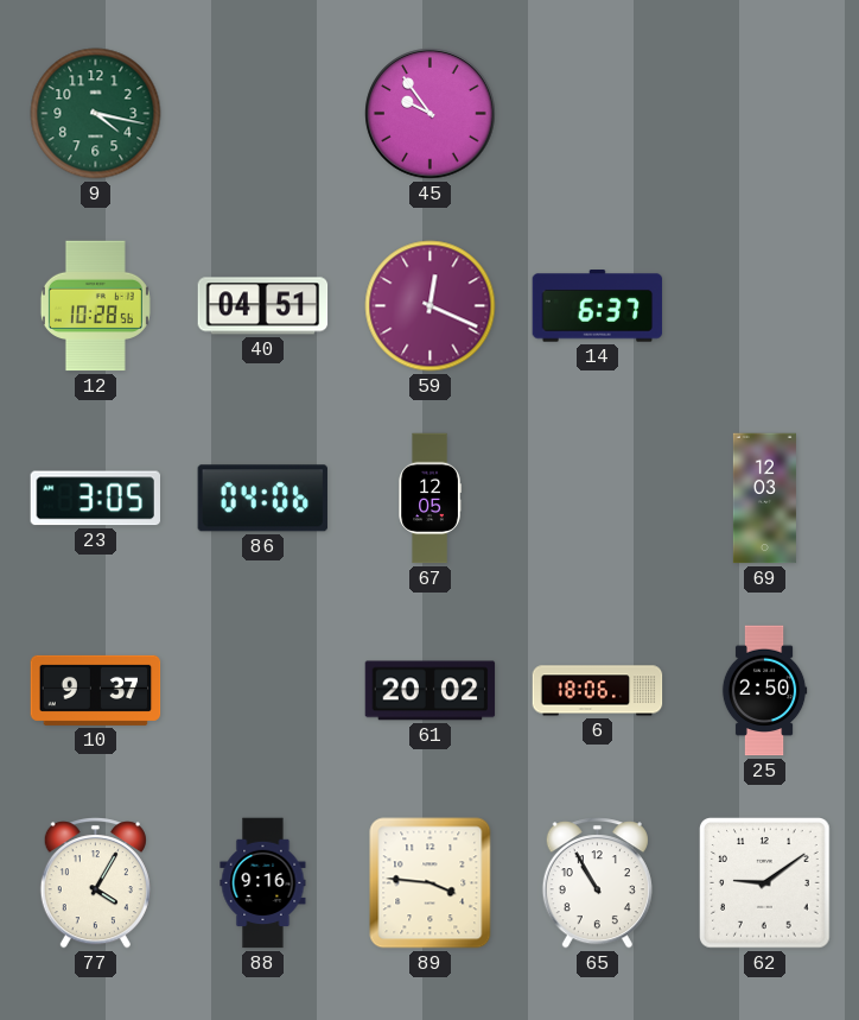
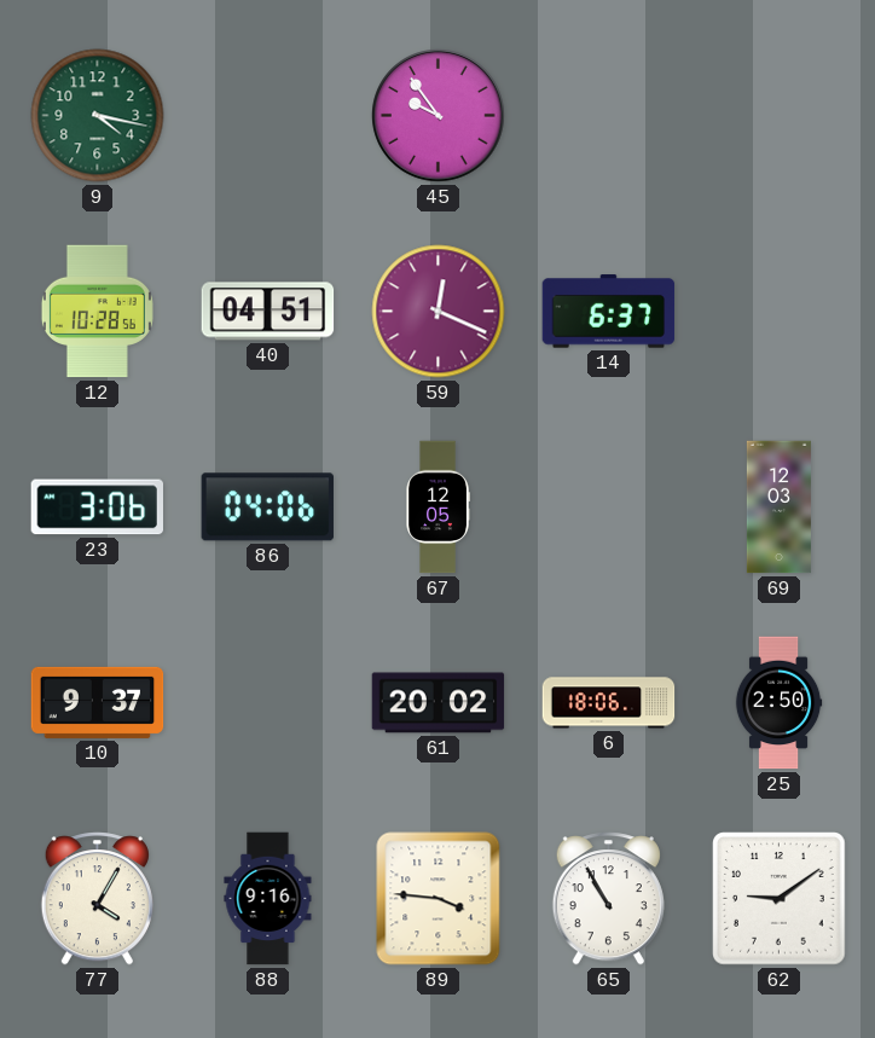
23: 3:05 -> 3:06 (97, 508)
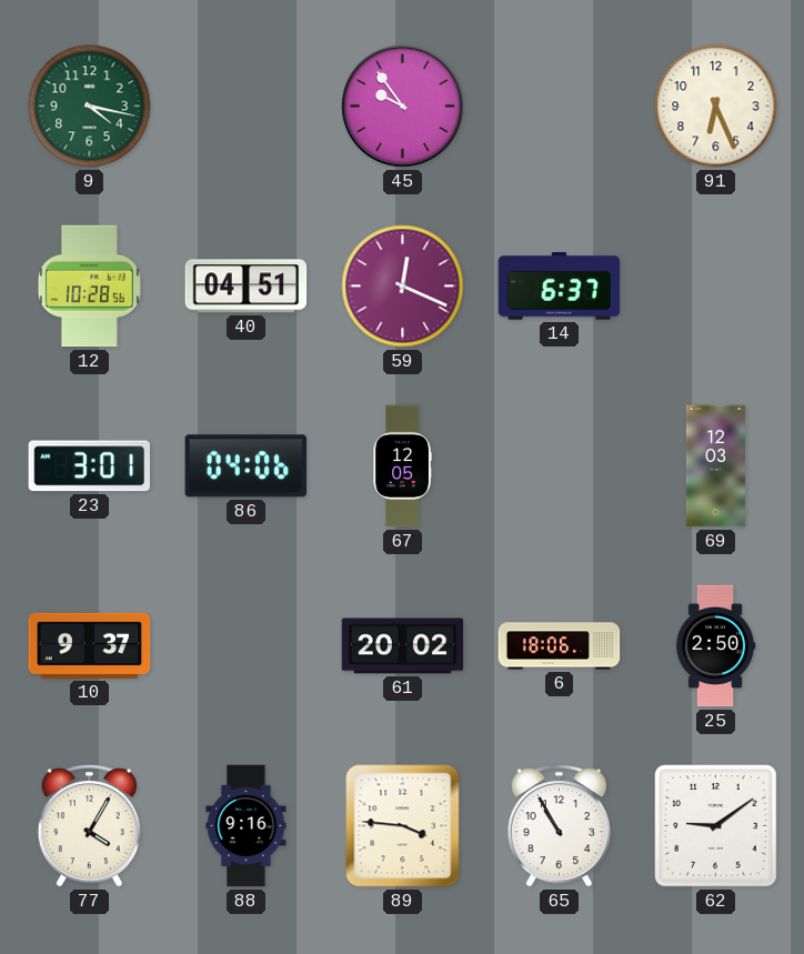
91: none -> 6:26 (716, 107)
23: 3:06 -> 3:01 (89, 466)
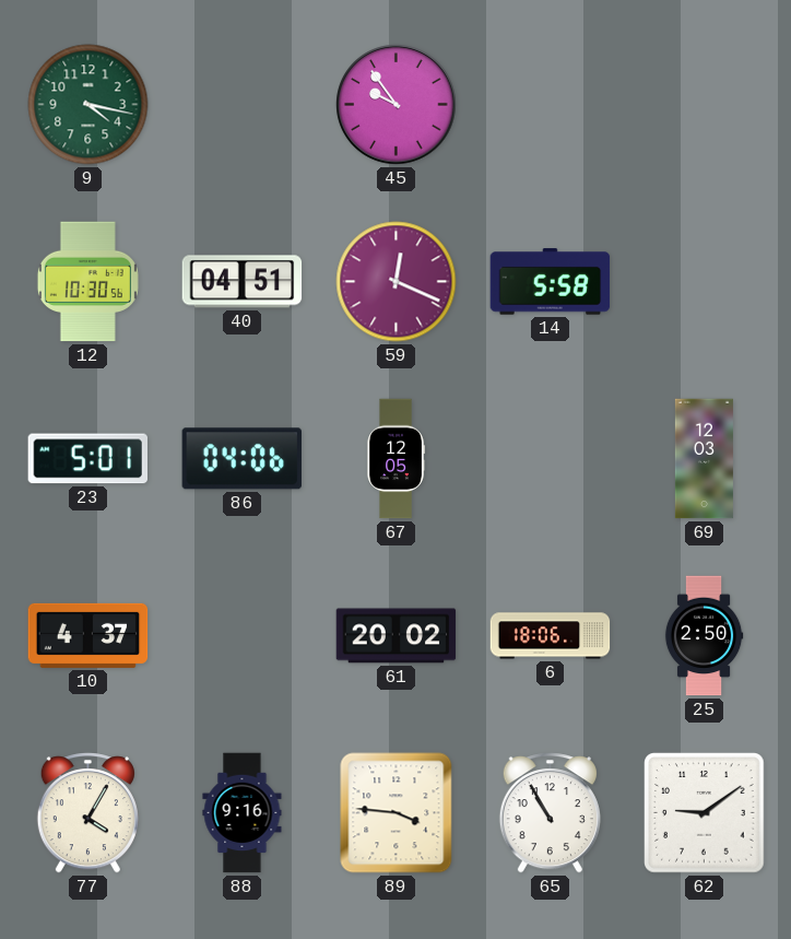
91: 6:26 -> none (716, 107)
12: 10:28 -> 10:30 (87, 282)
14: 6:37 -> 5:58 (551, 282)
23: 3:01 -> 5:01 (87, 459)
10: 9:37 -> 4:37 (88, 635)
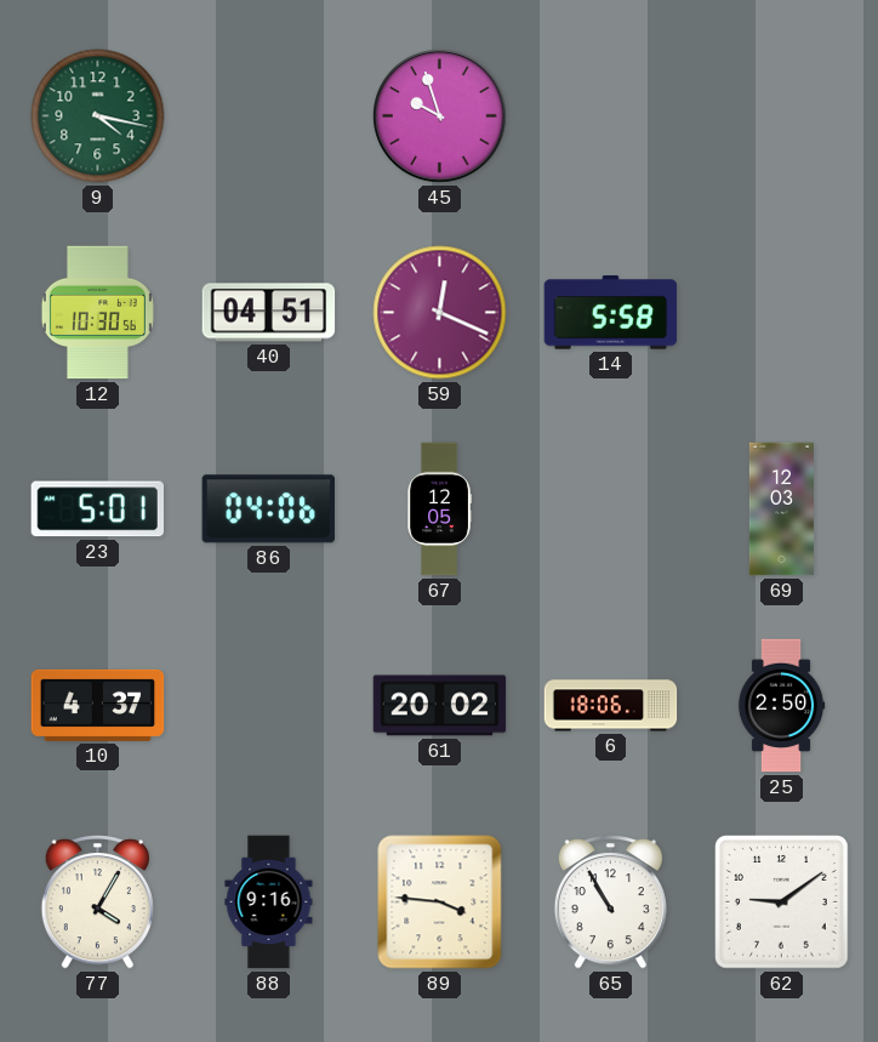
45: 9:54 -> 9:57 (440, 116)
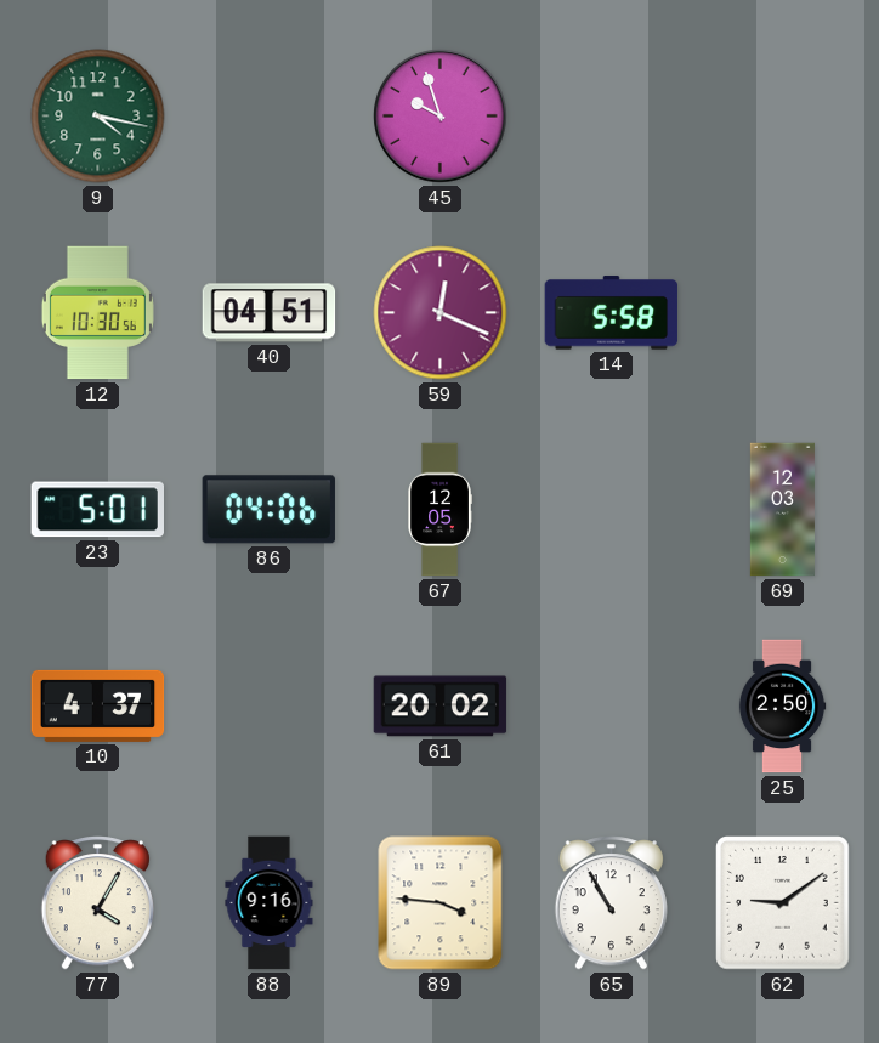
6: 18:06 -> none (611, 706)
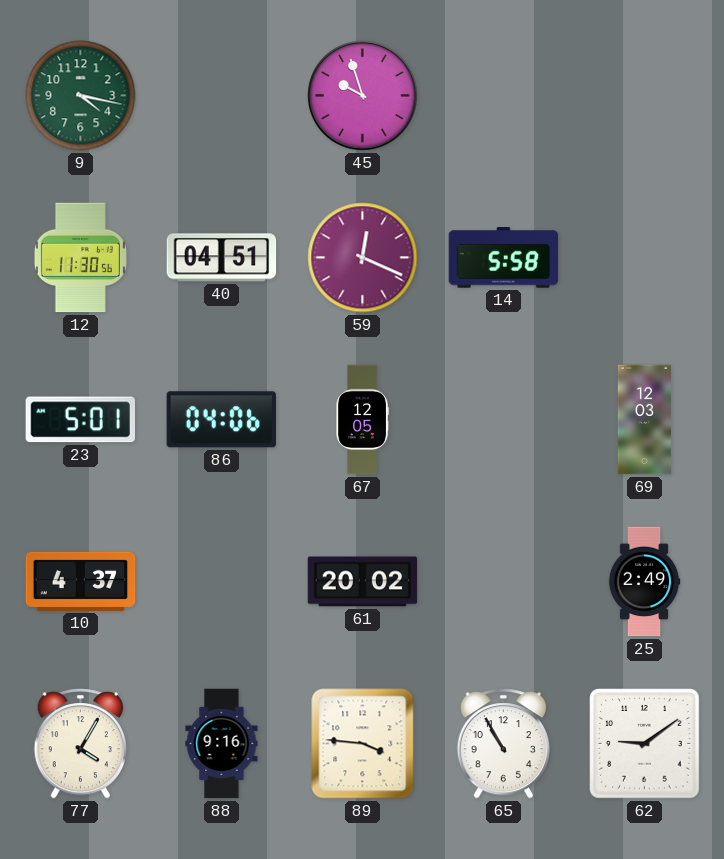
12: 10:30 -> 11:30 (80, 258)
25: 2:50 -> 2:49 (644, 582)
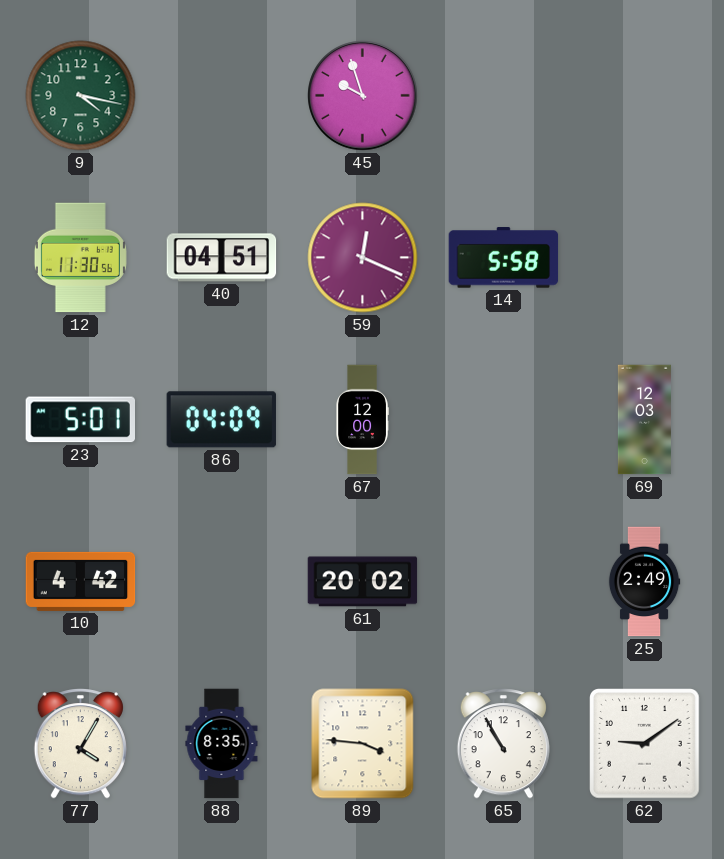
86: 04:06 -> 04:09 (221, 420)
67: 12:05 -> 12:00 (362, 420)
10: 4:37 -> 4:42 (81, 581)
88: 9:16 -> 8:35 (222, 744)
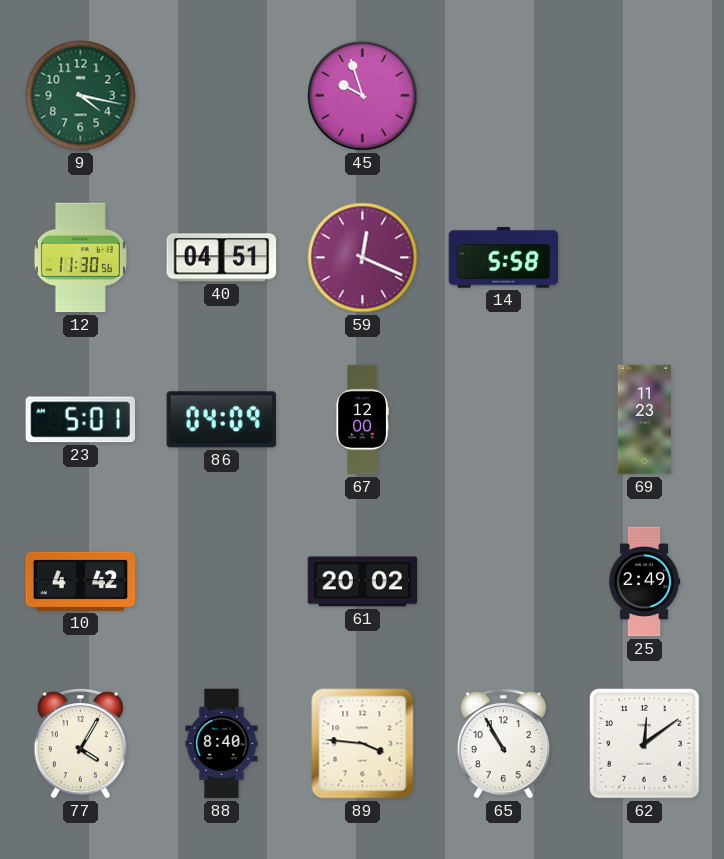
69: 12:03 -> 11:23 (644, 420)
88: 8:35 -> 8:40 (222, 744)
62: 9:09 -> 12:09 (645, 744)
